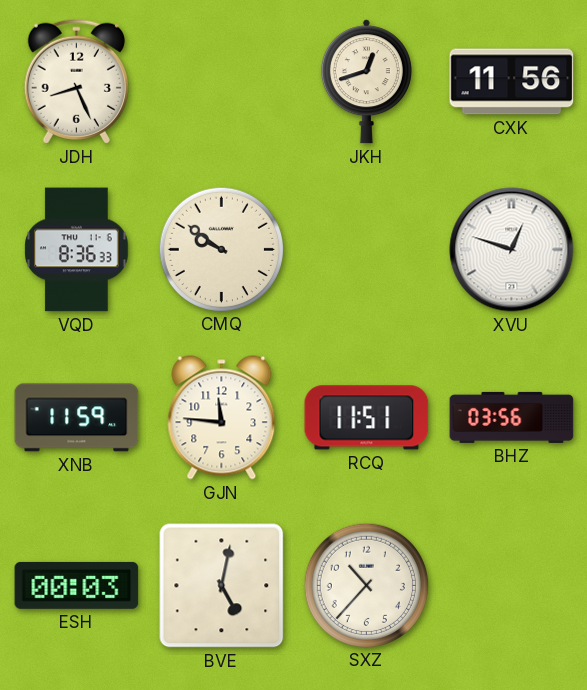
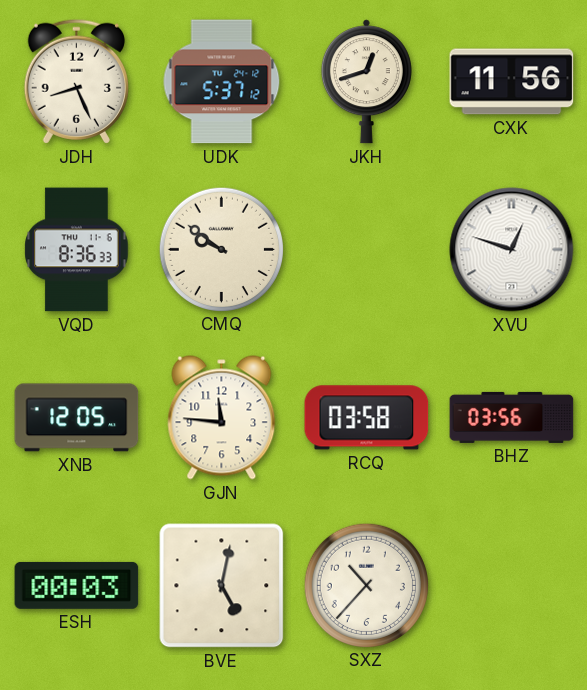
UDK: none -> 5:37 (222, 82)
XNB: 11:59 -> 12:05 (77, 418)
RCQ: 11:51 -> 03:58 (367, 418)
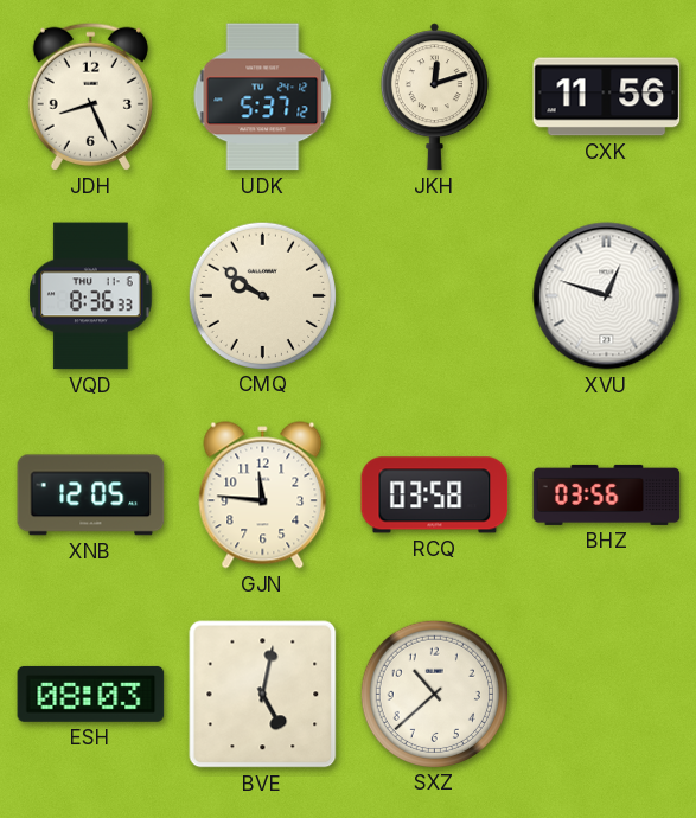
JKH: 12:42 -> 12:12 (434, 97)
ESH: 00:03 -> 08:03 (91, 694)
SXZ: 10:37 -> 10:38 (434, 694)
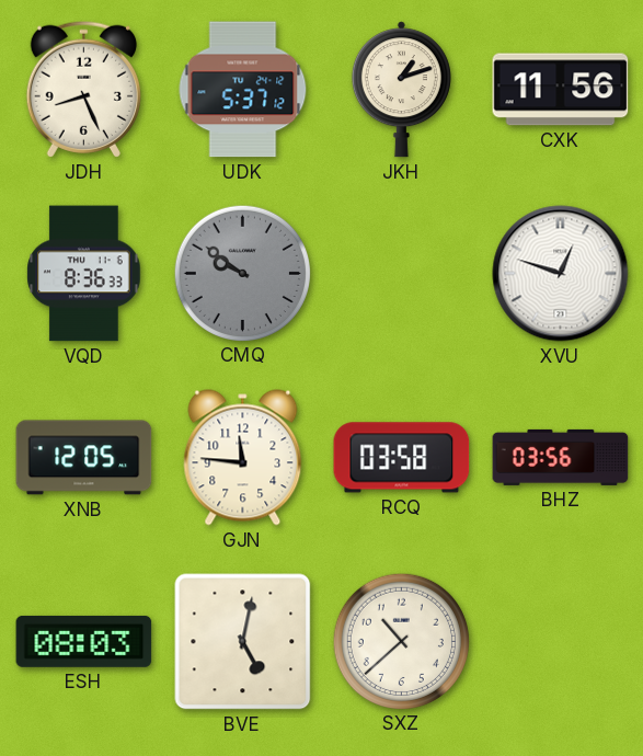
JKH: 12:12 -> 1:12 (401, 90)
CMQ dial: cream -> grey (242, 273)
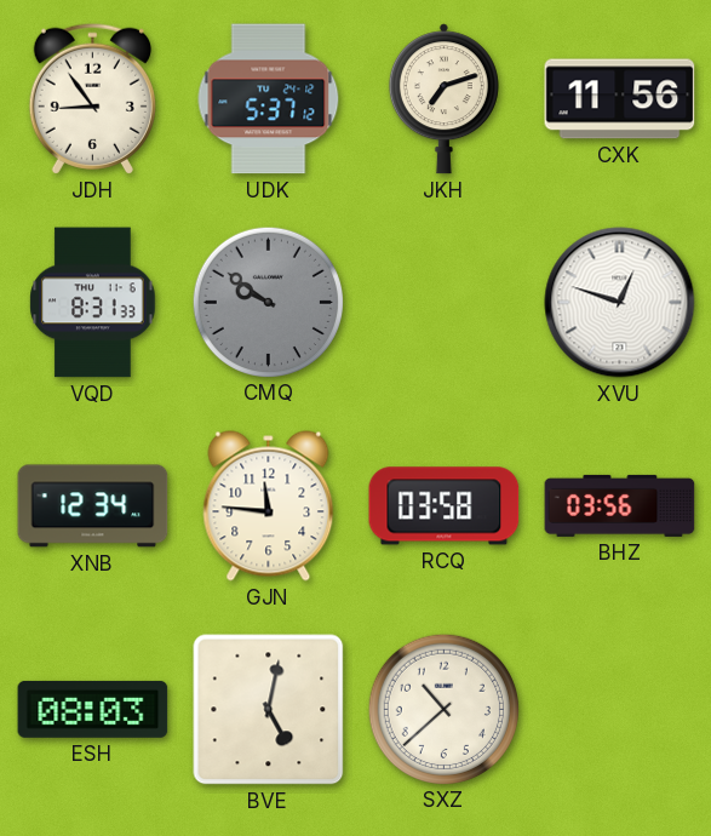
JDH: 8:26 -> 8:54 (92, 98)
JKH: 1:12 -> 7:12 (443, 99)
VQD: 8:36 -> 8:31 (93, 303)
XNB: 12:05 -> 12:34 (93, 506)
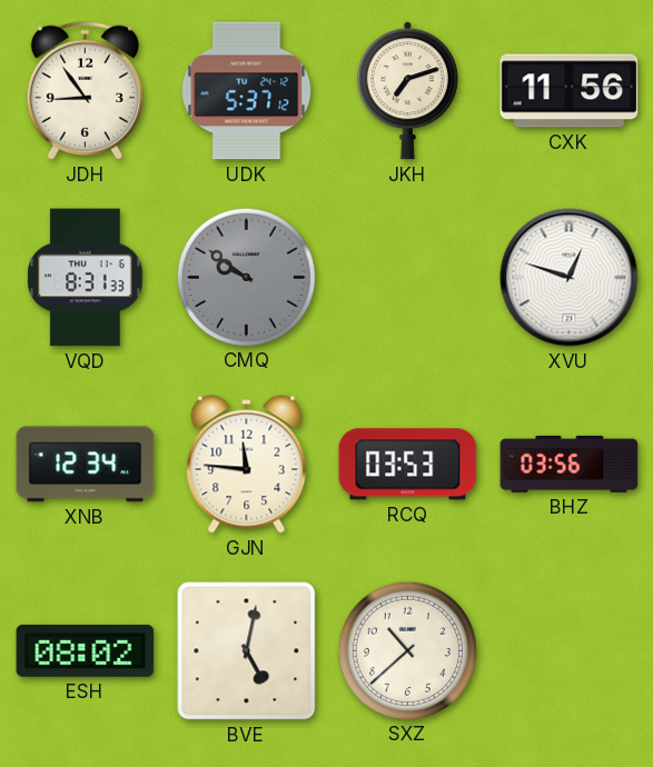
RCQ: 03:58 -> 03:53 (408, 465)
ESH: 08:03 -> 08:02 (86, 650)
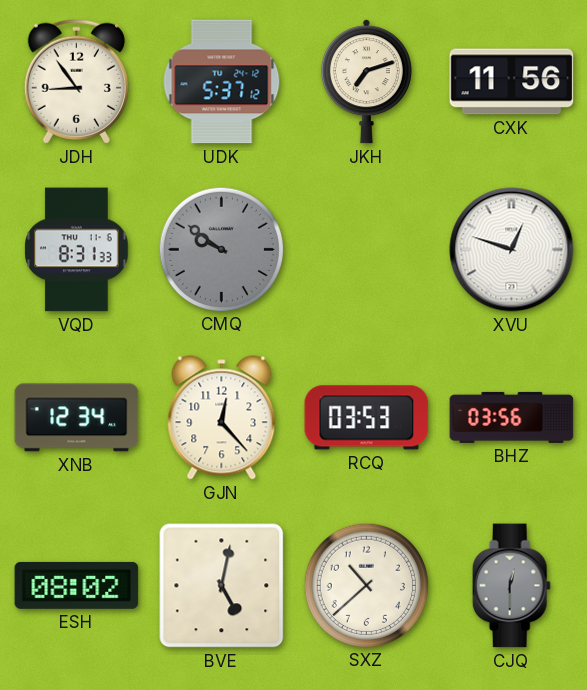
GJN: 11:46 -> 12:23 (222, 418)
CJQ: none -> 12:30 (511, 586)
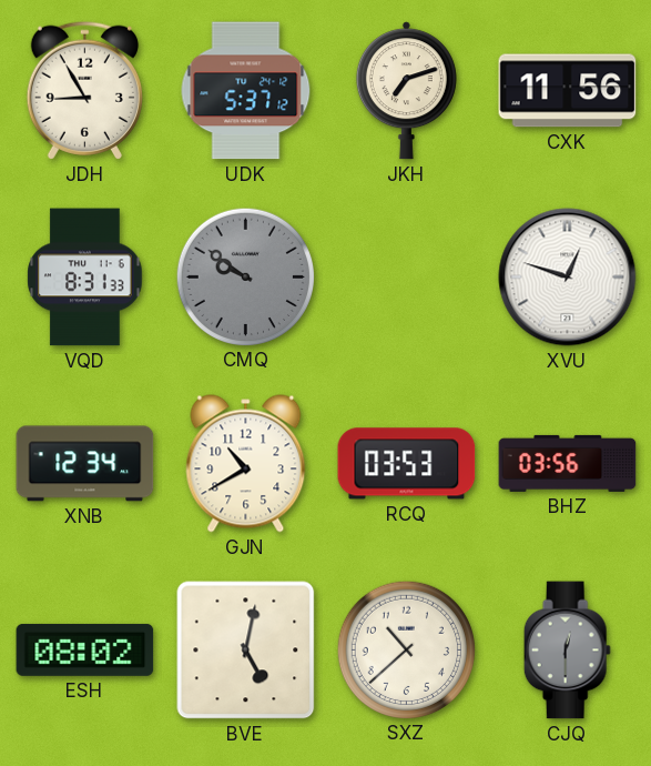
JDH: 8:54 -> 8:55 (84, 90)
GJN: 12:23 -> 10:40 (246, 464)
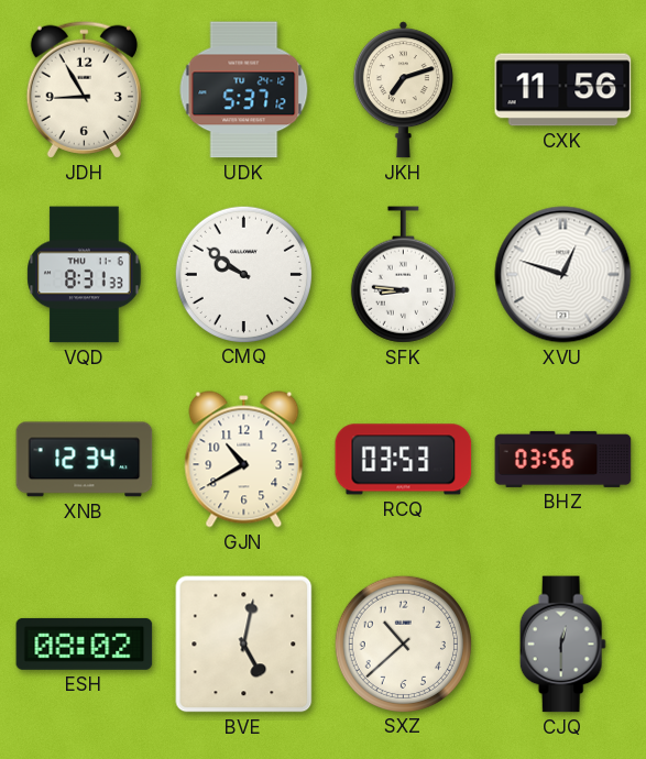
CMQ dial: grey -> white (243, 274)
SFK: none -> 8:46 (403, 275)
